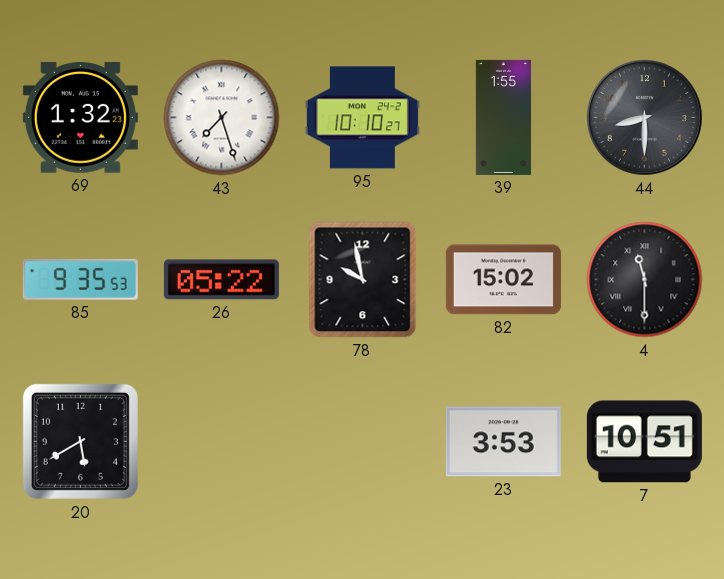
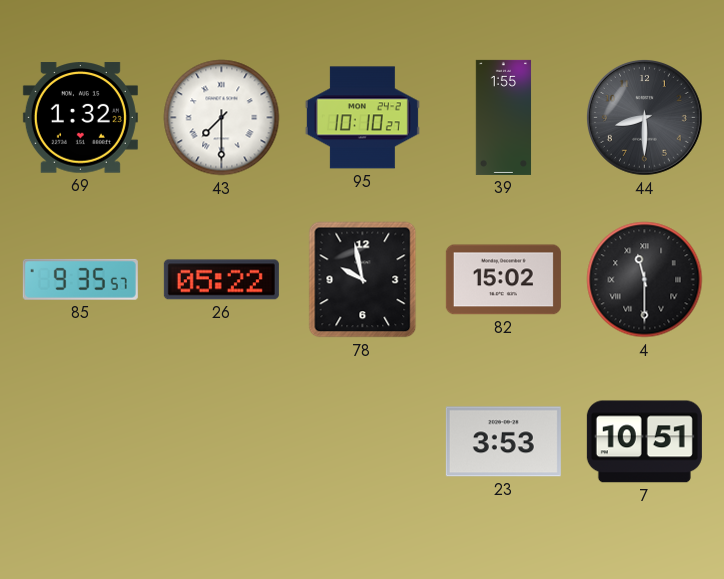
43: 7:27 -> 7:30 (222, 118)
85: 9:35:53 -> 9:35:57 (80, 279)
20: 5:40 -> none (80, 441)
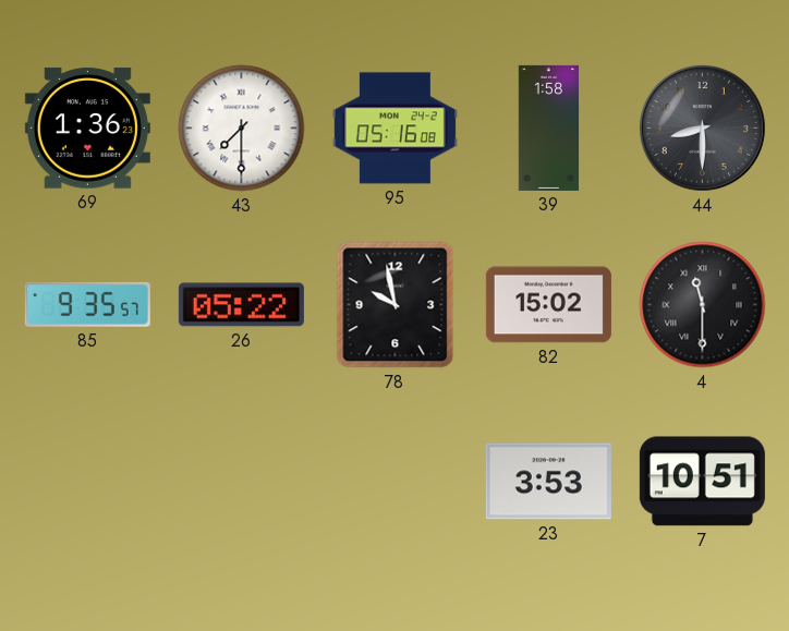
69: 1:32 -> 1:36 (87, 129)
95: 10:10 -> 05:16 (394, 129)
39: 1:55 -> 1:58 (549, 128)
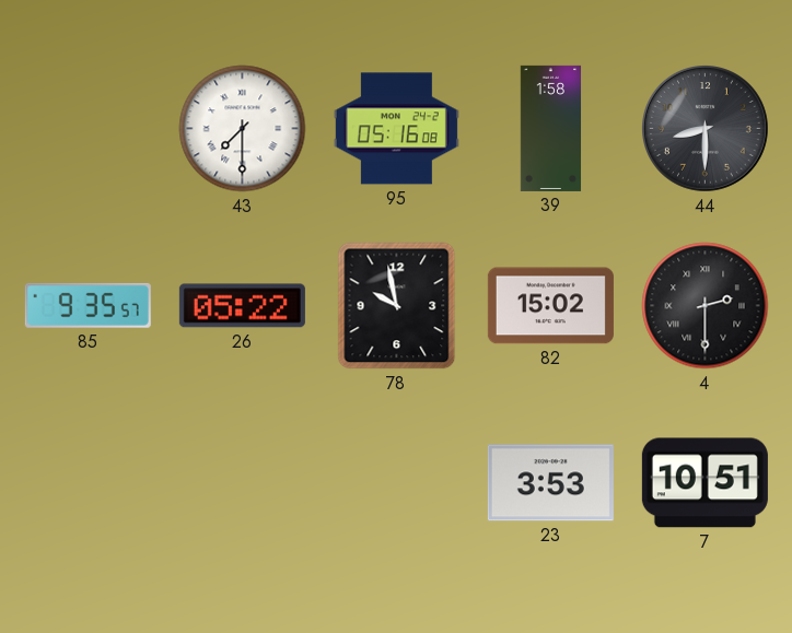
69: 1:36 -> none (87, 129)
4: 11:30 -> 2:30 (706, 306)
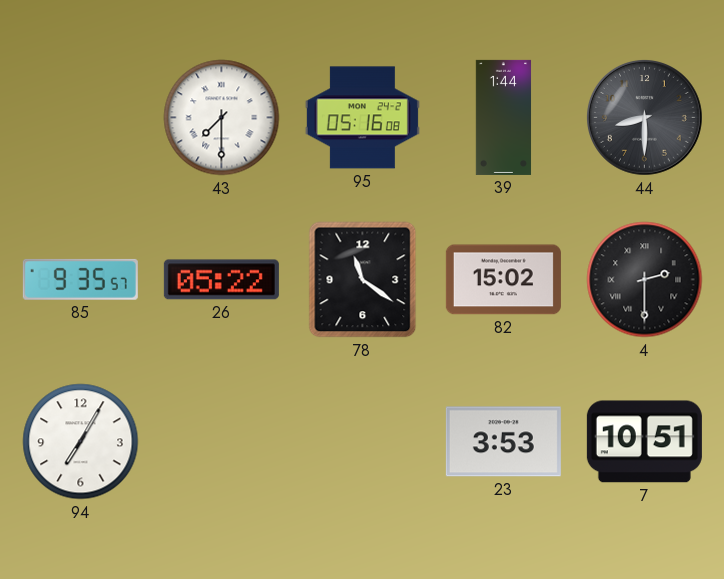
39: 1:58 -> 1:44 (504, 117)
78: 9:58 -> 11:21 (363, 280)
94: none -> 7:05 (81, 442)
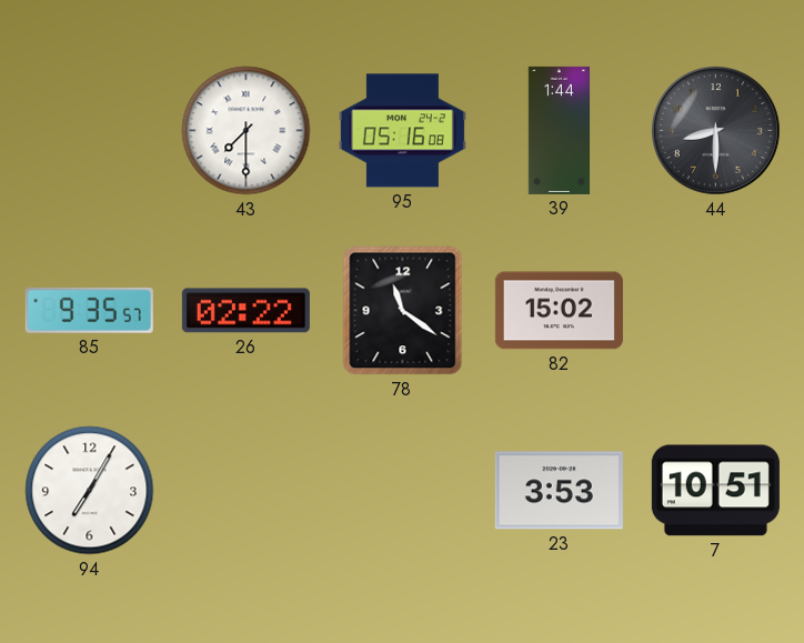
26: 05:22 -> 02:22 (245, 311)
4: 2:30 -> none (645, 280)
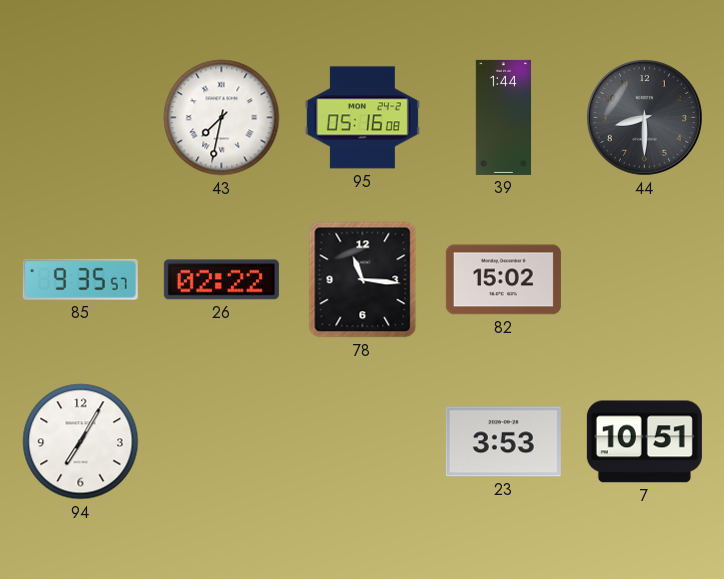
43: 7:30 -> 7:32 (222, 118)
78: 11:21 -> 11:16 (363, 280)
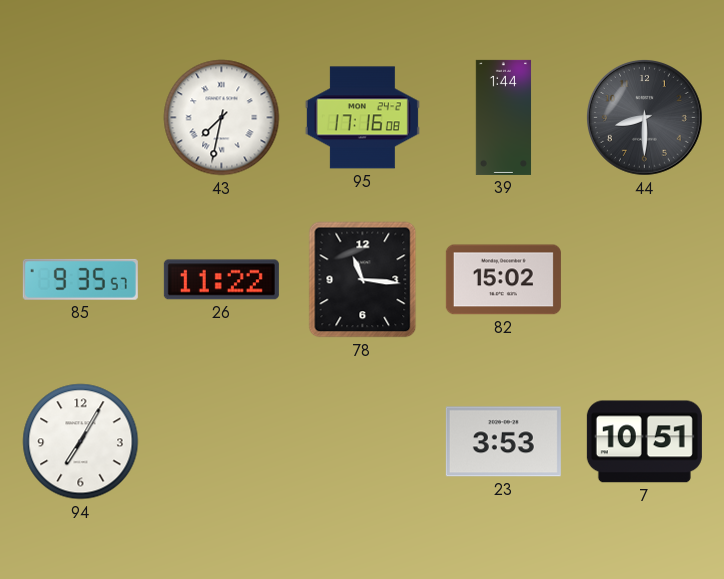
95: 05:16 -> 17:16 (362, 118)
26: 02:22 -> 11:22 (221, 280)
